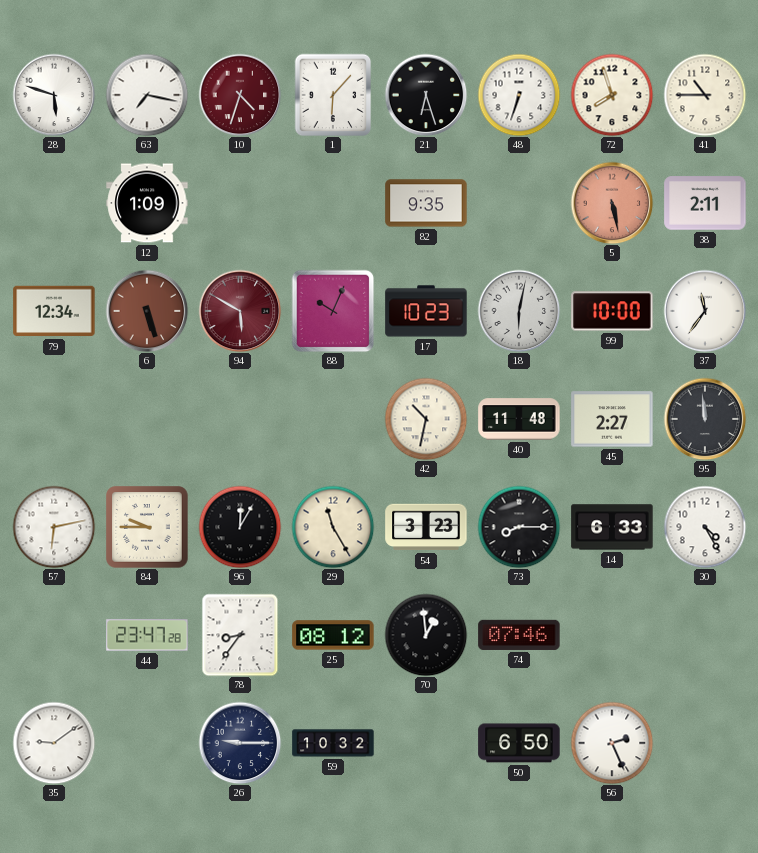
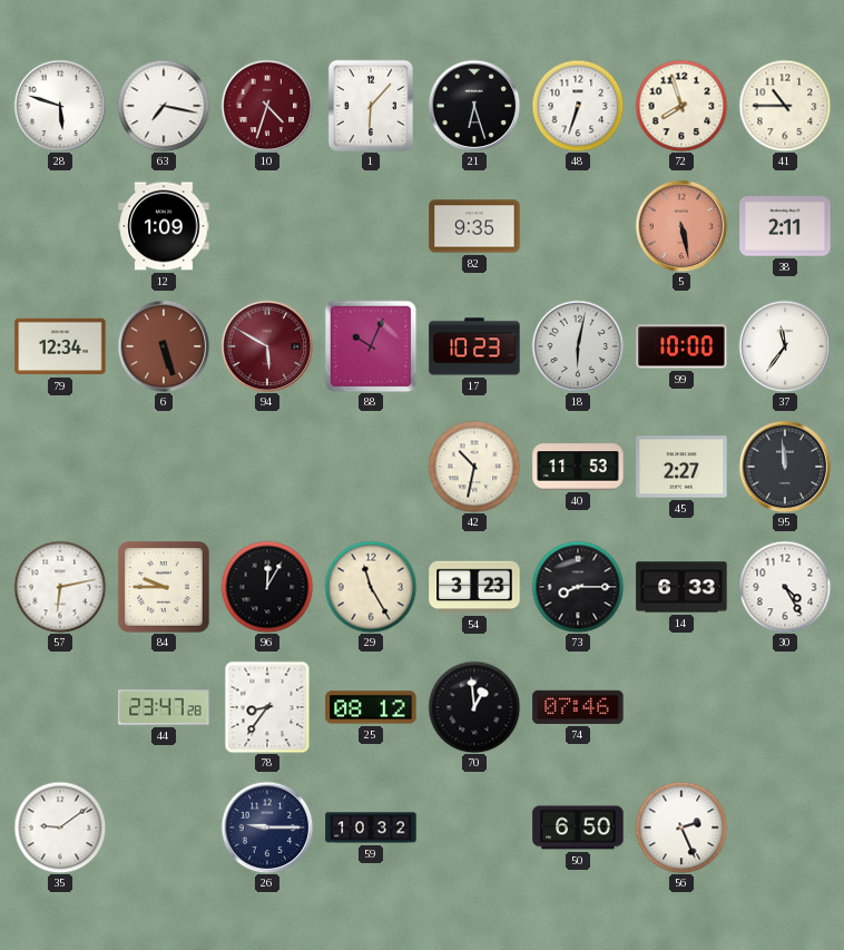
40: 11:48 -> 11:53 (578, 467)
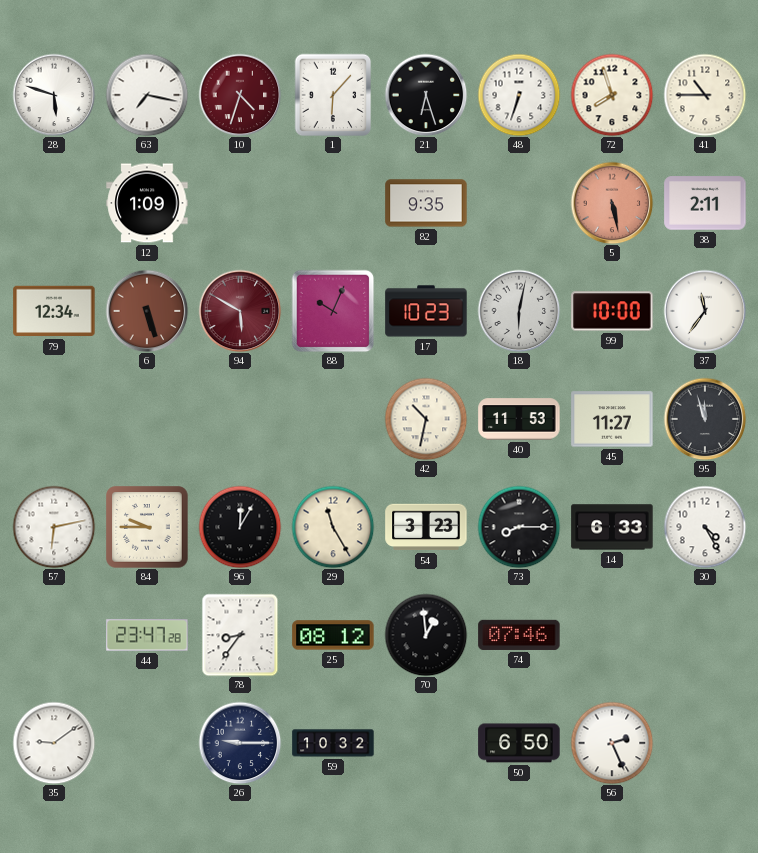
45: 2:27 -> 11:27 (612, 419)
95: 11:59 -> 11:57 (705, 419)
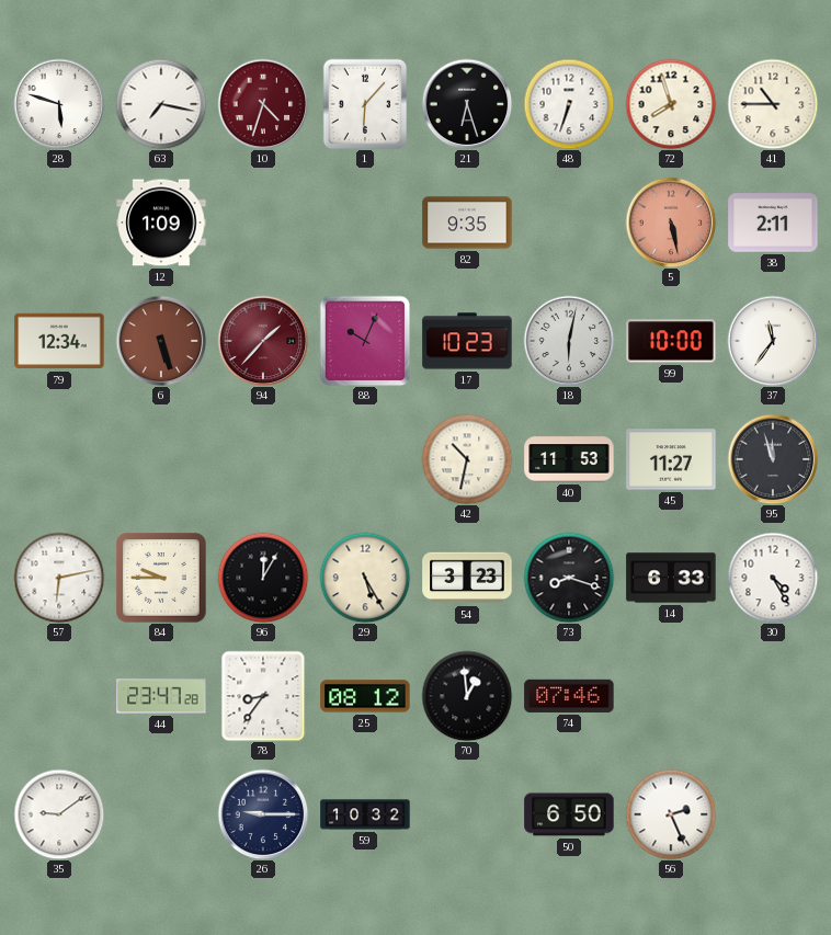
94: 5:50 -> 1:37 (263, 341)
29: 11:25 -> 5:25 (365, 578)
73: 8:15 -> 8:18 (569, 578)
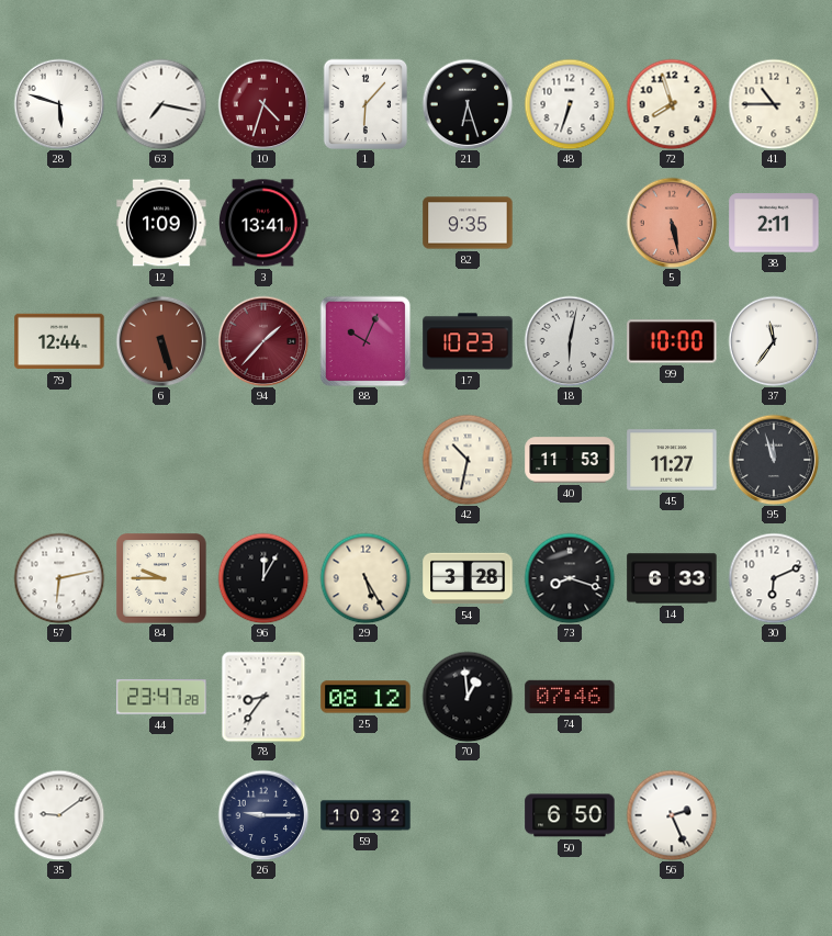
3: none -> 13:41 (263, 223)
79: 12:34 -> 12:44 (59, 341)
54: 3:23 -> 3:28 (468, 578)
30: 4:25 -> 6:11 (774, 578)
